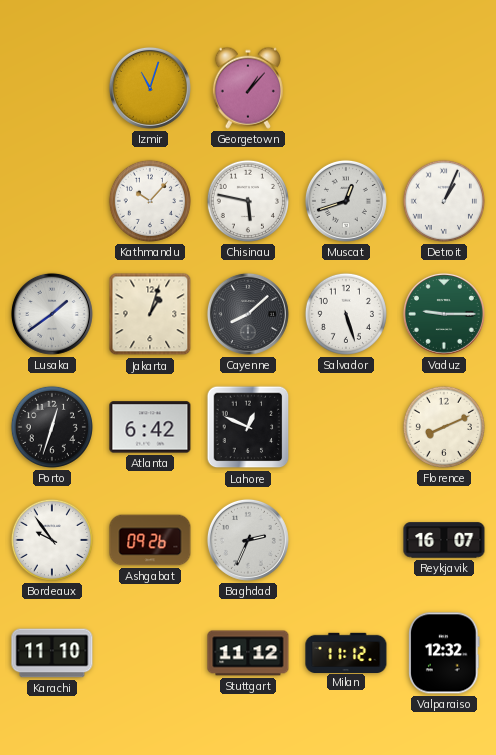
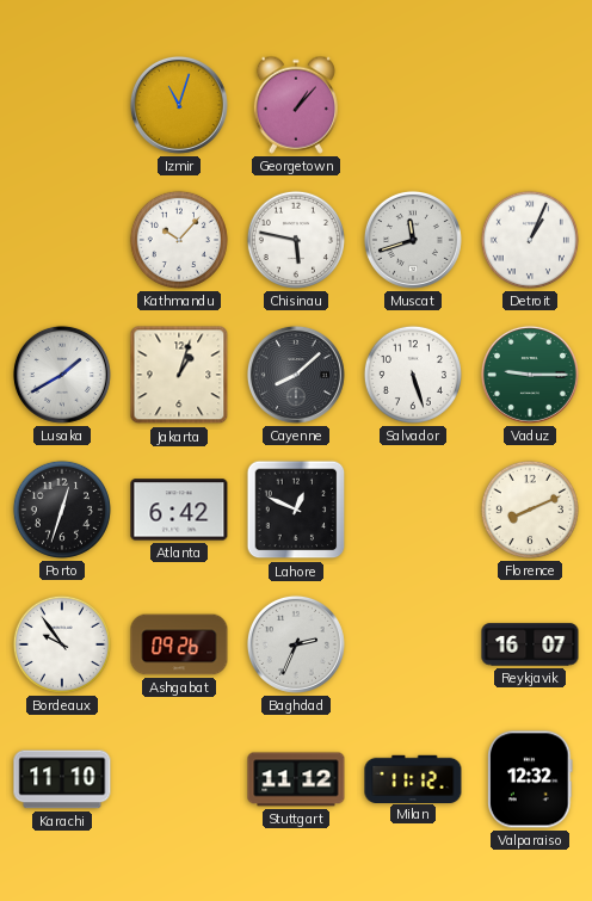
Muscat: 12:42 -> 11:42 (413, 240)
Lusaka: 1:39 -> 1:40 (62, 375)
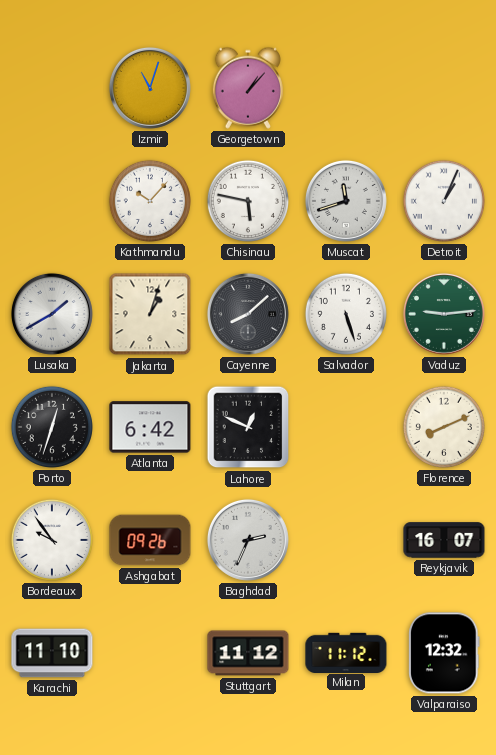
Vaduz: 9:15 -> 9:14 (444, 314)
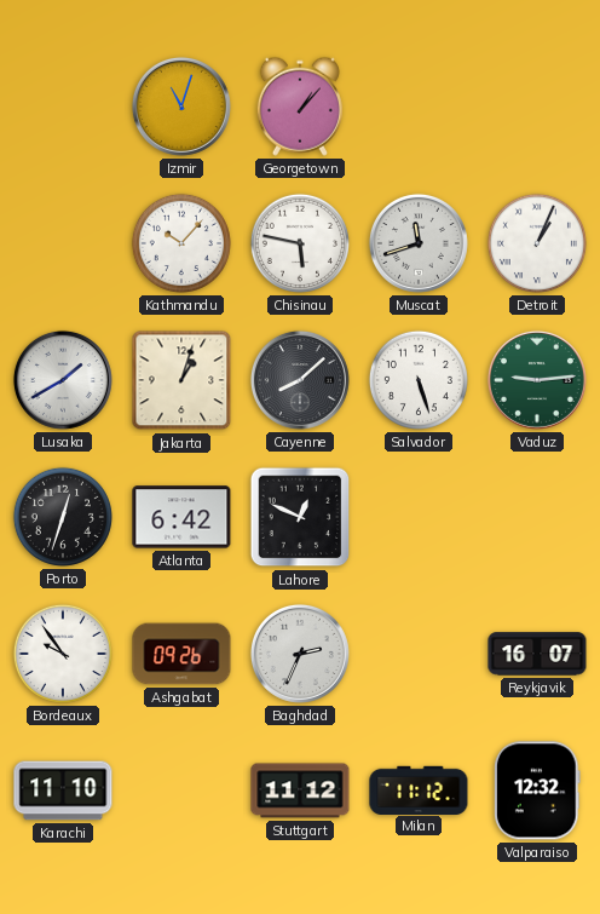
Florence: 8:11 -> none (444, 427)
